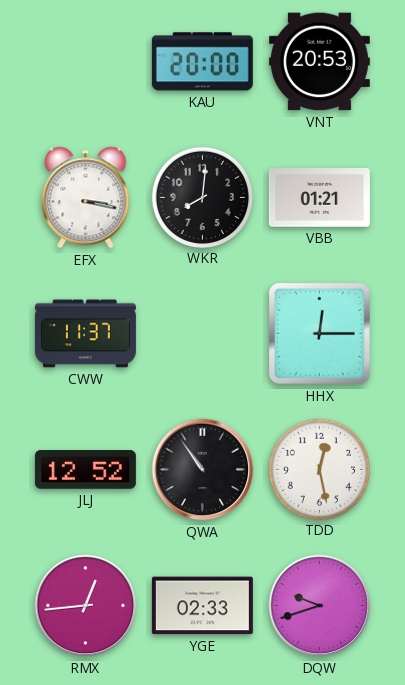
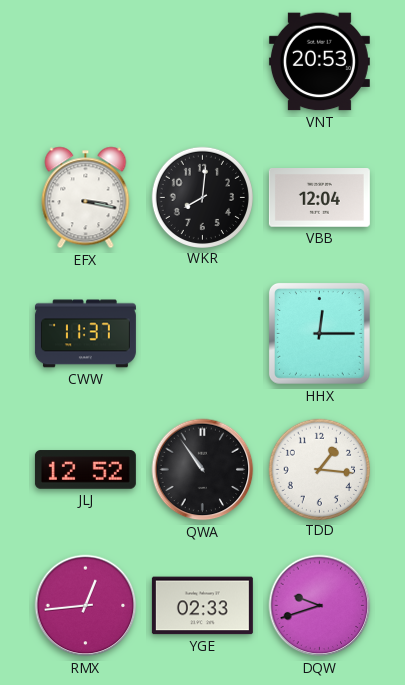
KAU: 20:00 -> none (202, 62)
VBB: 01:21 -> 12:04 (319, 198)
TDD: 12:28 -> 1:16 (319, 469)
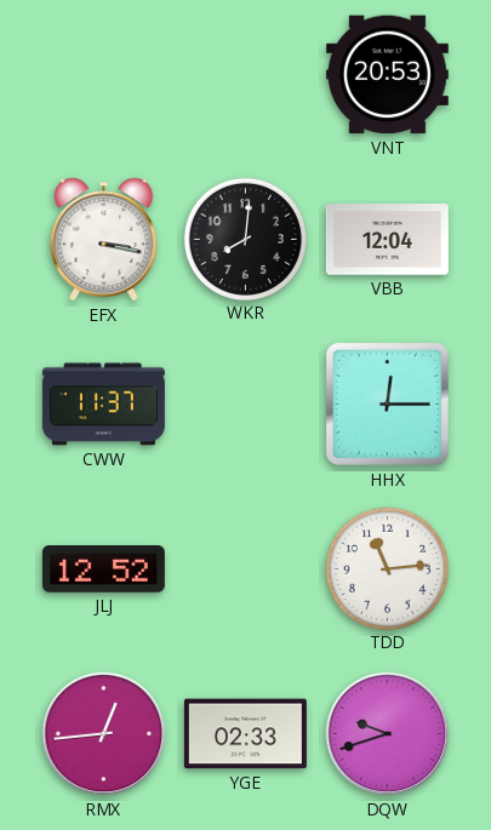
QWA: 10:54 -> none (203, 470)
TDD: 1:16 -> 11:14 (387, 568)
